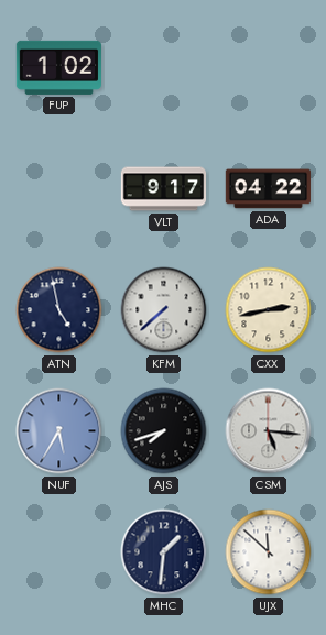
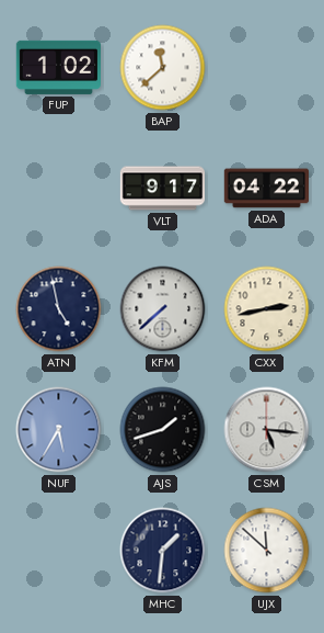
BAP: none -> 11:38 (163, 68)
AJS: 7:42 -> 1:42 (163, 430)
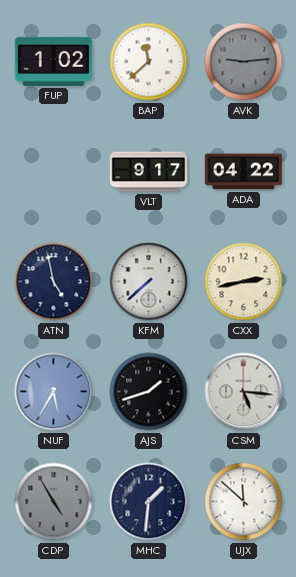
AVK: none -> 9:14 (244, 62)
CDP: none -> 4:55 (54, 502)
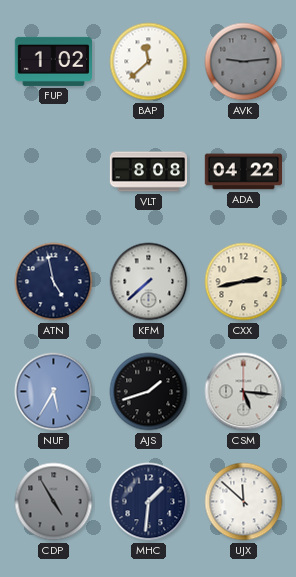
VLT: 9:17 -> 8:08 (149, 172)
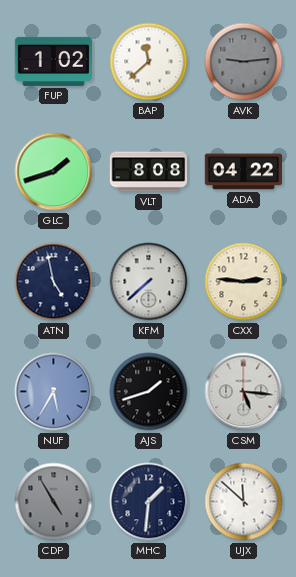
GLC: none -> 1:42 (54, 172)
CXX: 2:43 -> 2:46 (244, 282)
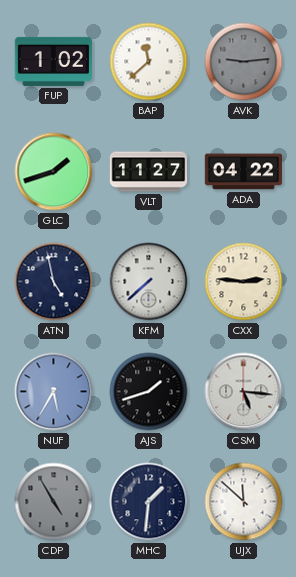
VLT: 8:08 -> 11:27 (149, 172)
